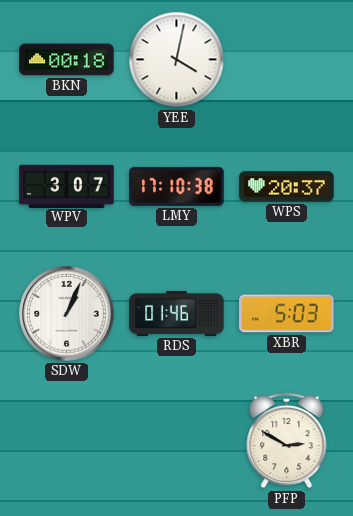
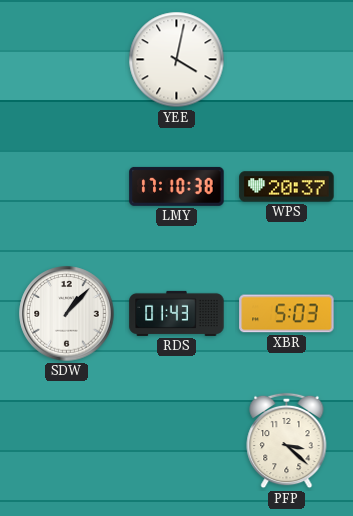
BKN: 00:18 -> none (67, 60)
WPV: 3:07 -> none (67, 186)
SDW: 1:04 -> 1:07 (67, 314)
RDS: 01:46 -> 01:43 (177, 313)
PFP: 2:50 -> 3:22 (287, 441)
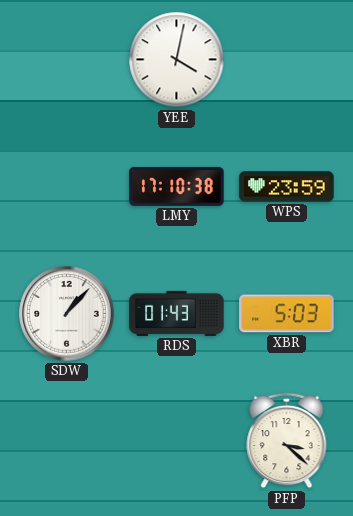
WPS: 20:37 -> 23:59 (287, 187)
